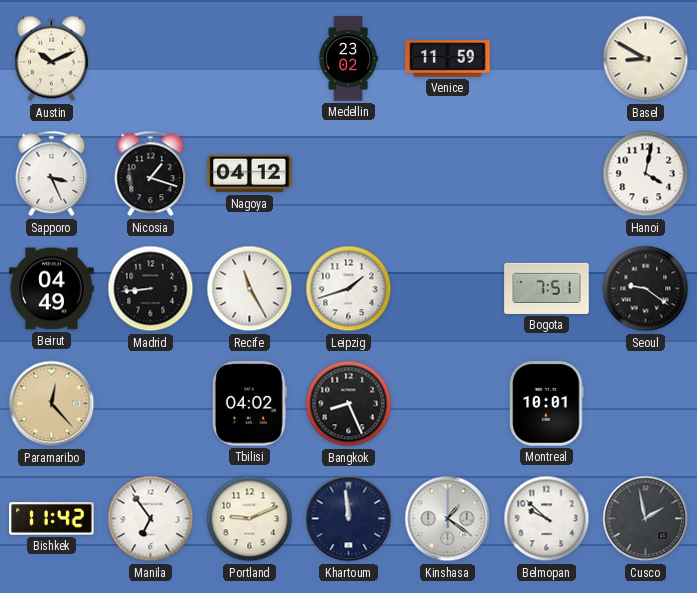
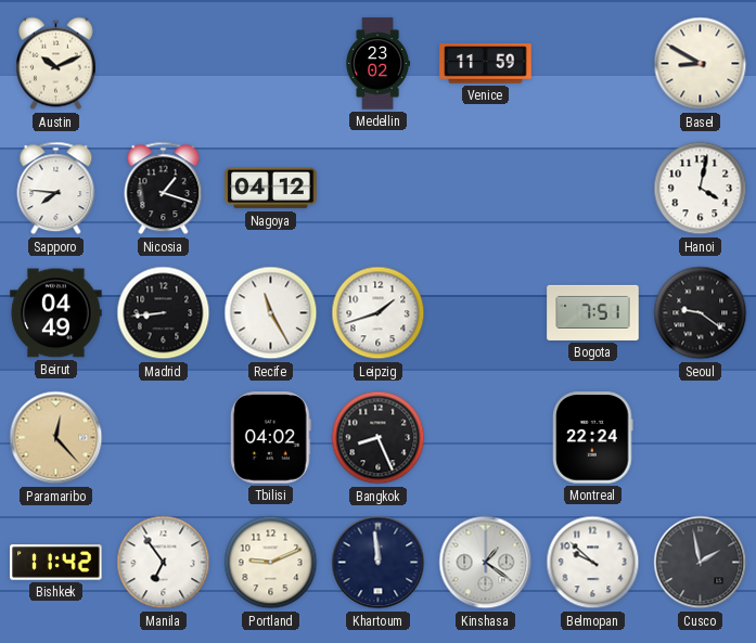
Sapporo: 3:26 -> 7:46 (56, 189)
Montreal: 10:01 -> 22:24 (593, 438)
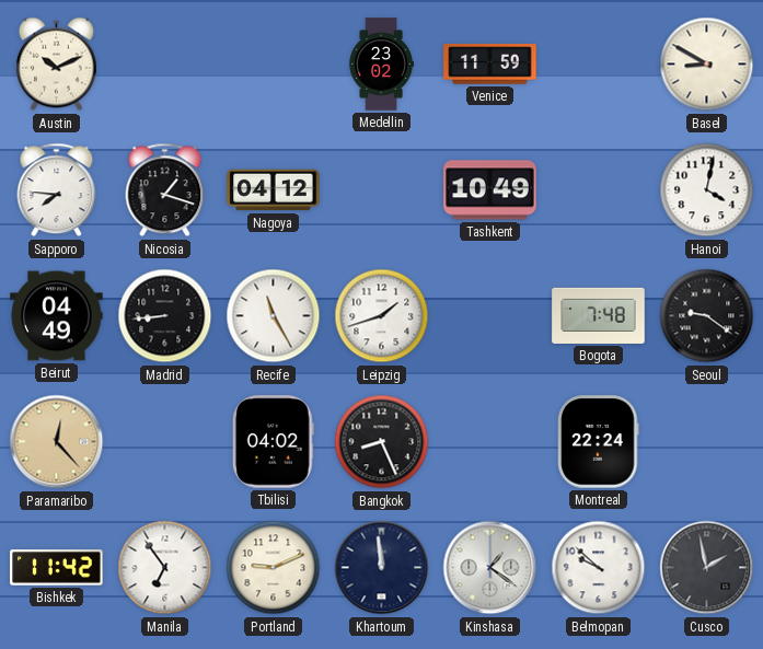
Tashkent: none -> 10:49 (490, 190)
Bogota: 7:51 -> 7:48 (599, 315)
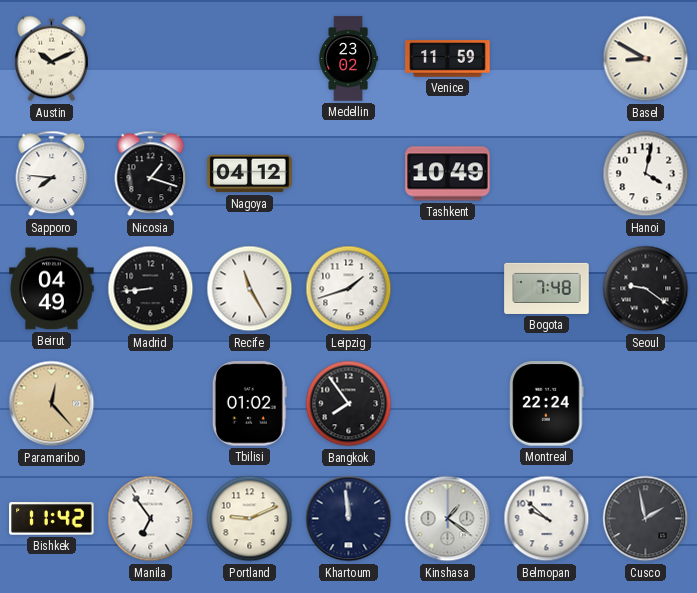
Tbilisi: 04:02 -> 01:02 (249, 404)
Bangkok: 8:26 -> 7:54 (349, 404)
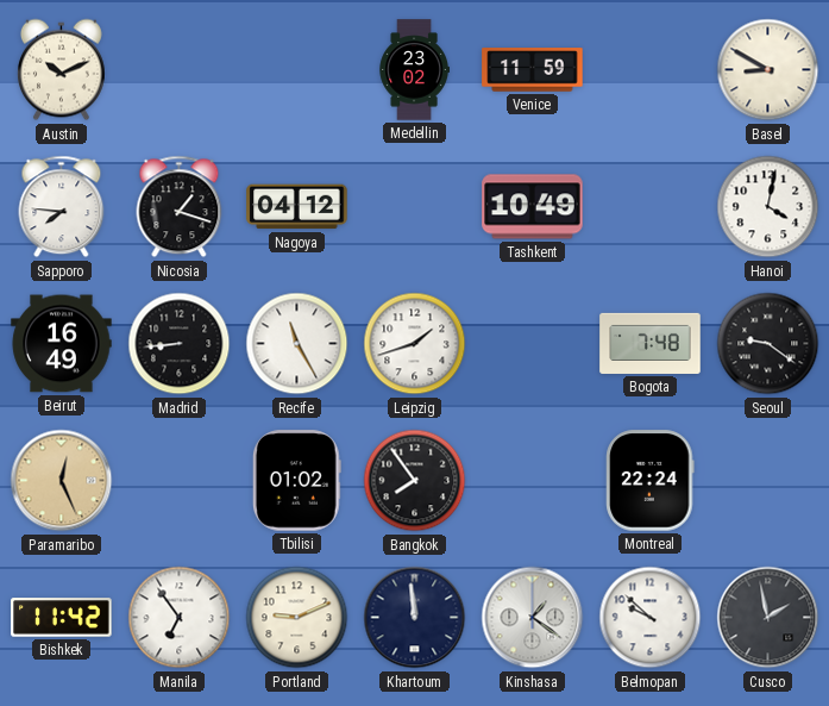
Beirut: 04:49 -> 16:49 (62, 344)
Paramaribo: 12:23 -> 12:26 (62, 481)
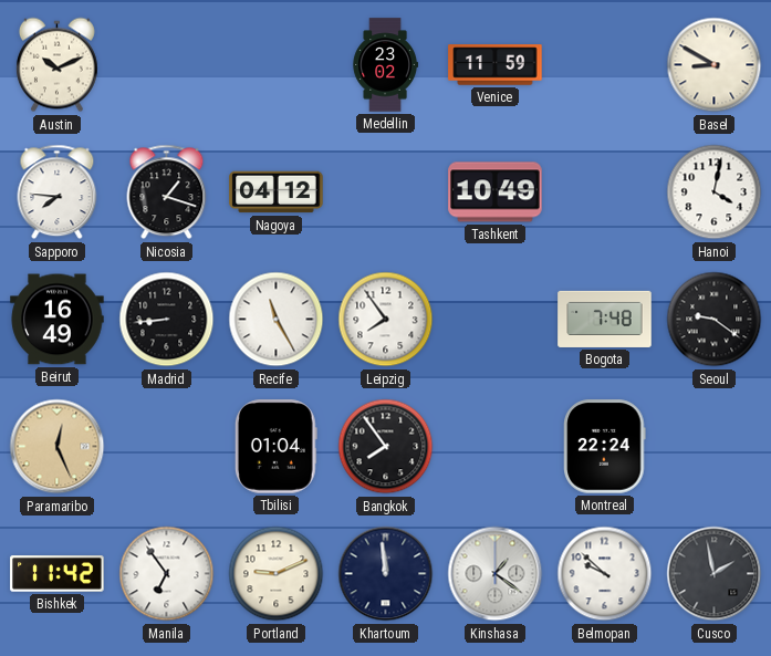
Leipzig: 1:42 -> 7:54 (386, 320)
Tbilisi: 01:02 -> 01:04 (275, 447)
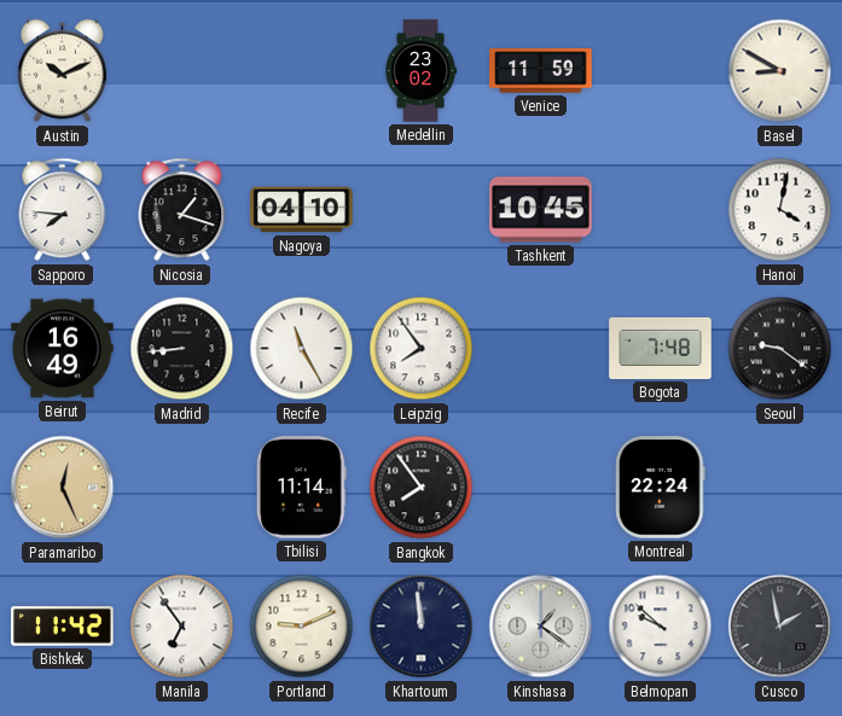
Nagoya: 04:12 -> 04:10 (302, 210)
Tashkent: 10:49 -> 10:45 (541, 210)
Tbilisi: 01:04 -> 11:14 (301, 488)
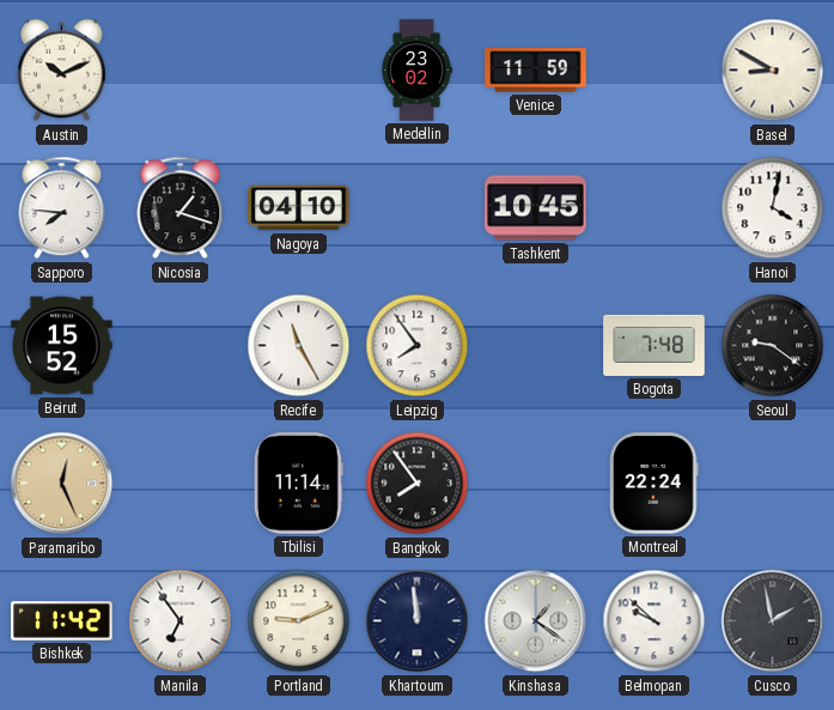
Beirut: 16:49 -> 15:52 (62, 346)
Madrid: 8:44 -> none (182, 349)
